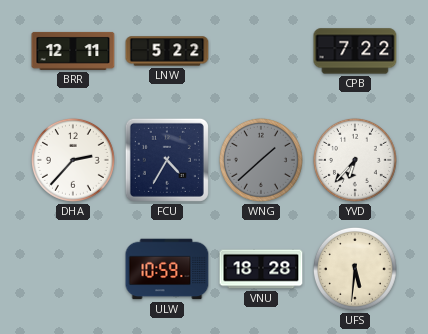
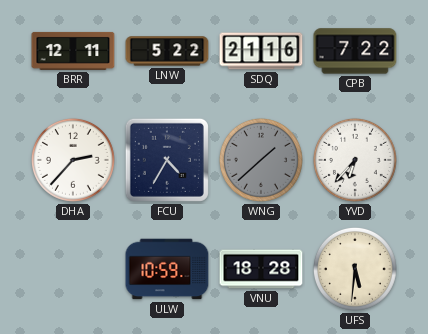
SDQ: none -> 21:16 (261, 51)
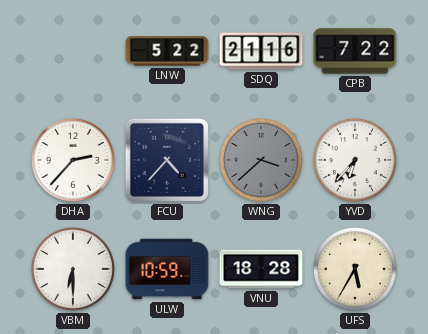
BRR: 12:11 -> none (73, 51)
FCU: 4:35 -> 4:37 (167, 160)
WNG: 1:38 -> 3:38 (261, 160)
VBM: none -> 6:30 (73, 269)
UFS: 5:31 -> 5:35 (355, 269)
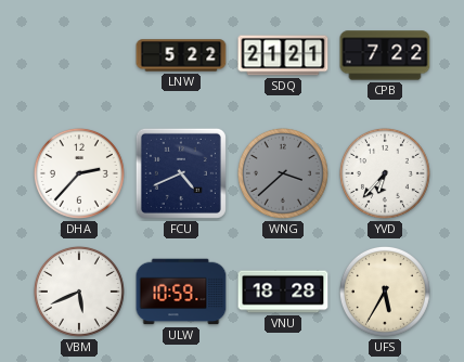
SDQ: 21:16 -> 21:21 (283, 55)
FCU: 4:37 -> 4:41 (181, 173)
VBM: 6:30 -> 5:41 (79, 292)
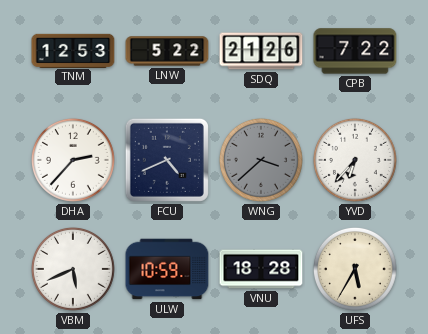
TNM: none -> 12:53 (73, 50)
SDQ: 21:21 -> 21:26 (261, 51)
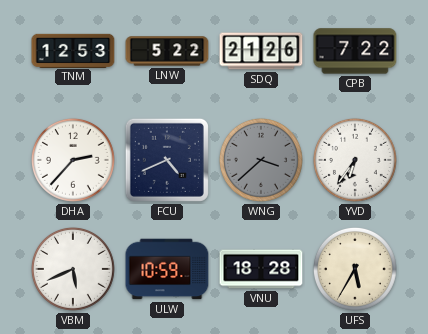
YVD: 6:37 -> 6:36 (355, 160)
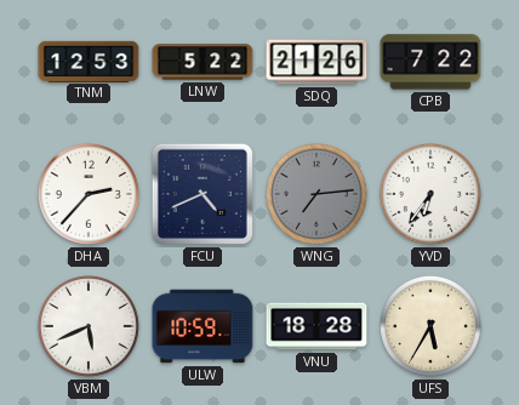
WNG: 3:38 -> 7:14 (316, 194)
